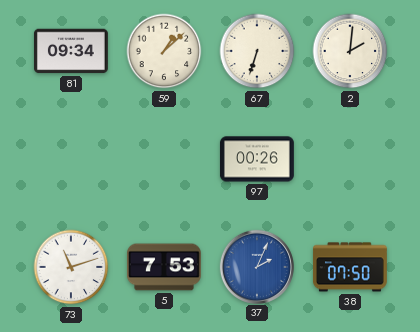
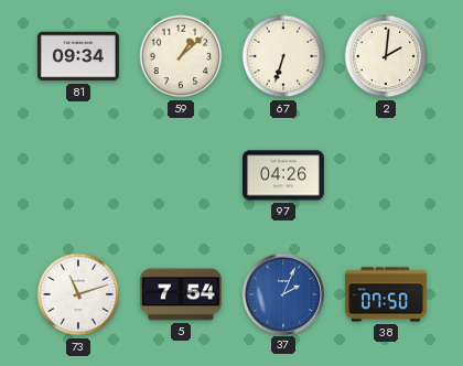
97: 00:26 -> 04:26 (283, 175)
5: 7:53 -> 7:54 (181, 294)
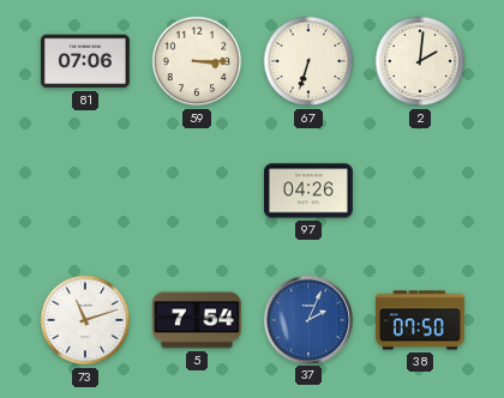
81: 09:34 -> 07:06 (85, 61)
59: 1:08 -> 3:15 (197, 61)
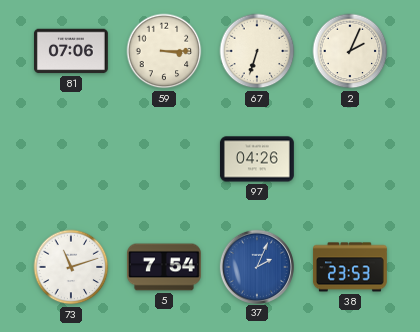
2: 2:01 -> 2:04 (350, 51)
38: 07:50 -> 23:53 (350, 267)
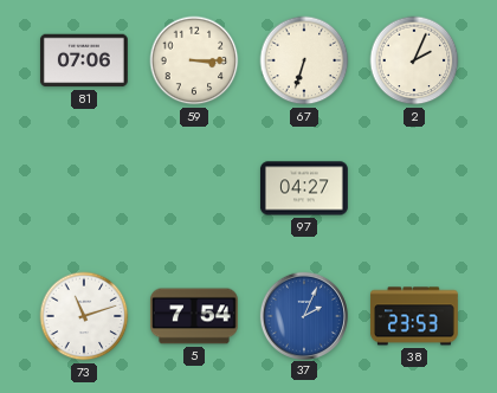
97: 04:26 -> 04:27 (304, 188)
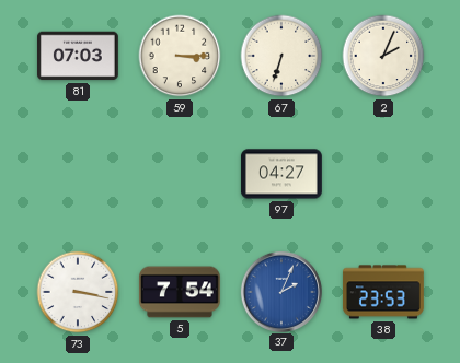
81: 07:06 -> 07:03 (78, 56)
73: 11:12 -> 3:17 (78, 292)
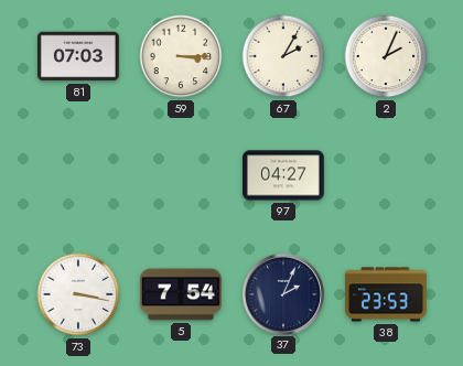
67: 6:33 -> 2:05 (283, 56)
37 dial: blue -> navy (282, 293)
